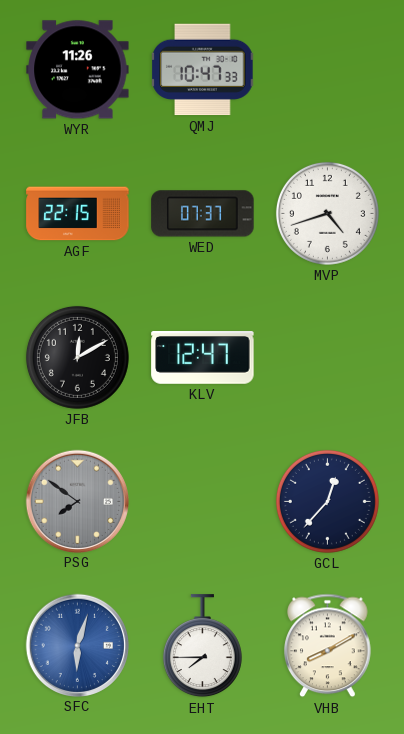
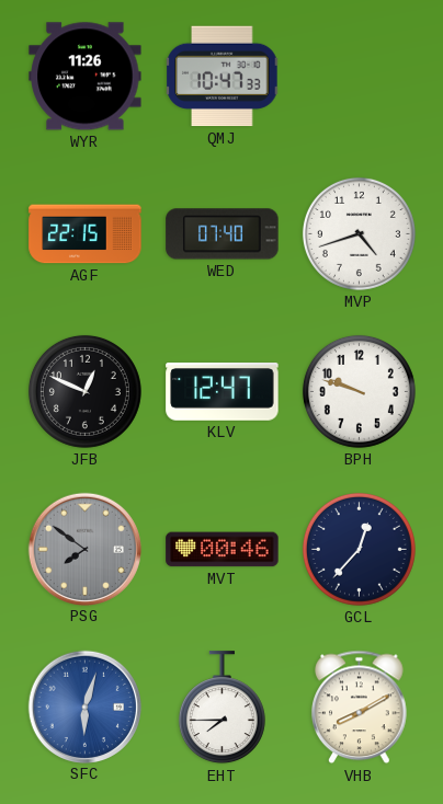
WED: 07:37 -> 07:40 (223, 234)
JFB: 12:10 -> 12:49 (84, 391)
BPH: none -> 9:48 (359, 391)
MVT: none -> 00:46 (223, 550)
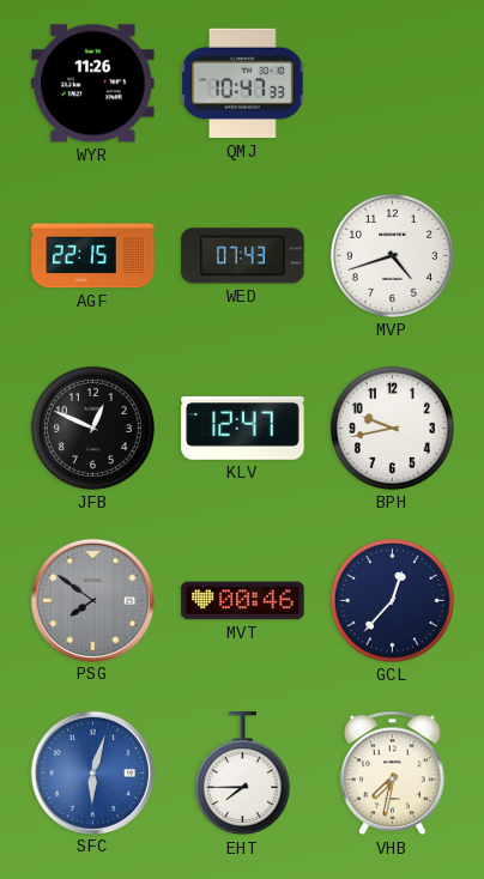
WED: 07:40 -> 07:43 (243, 256)
BPH: 9:48 -> 9:43 (392, 428)
VHB: 8:10 -> 7:32 (393, 774)
